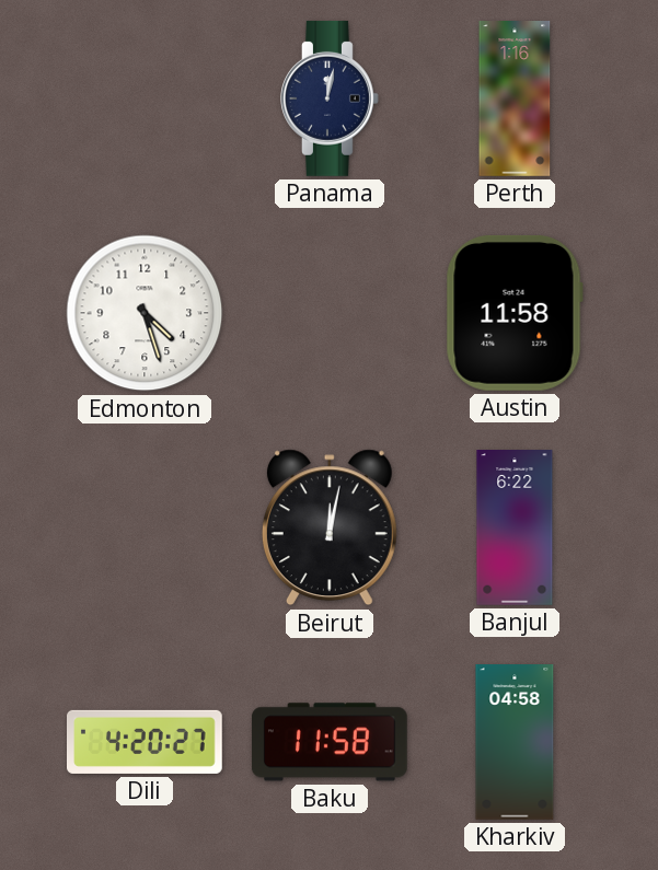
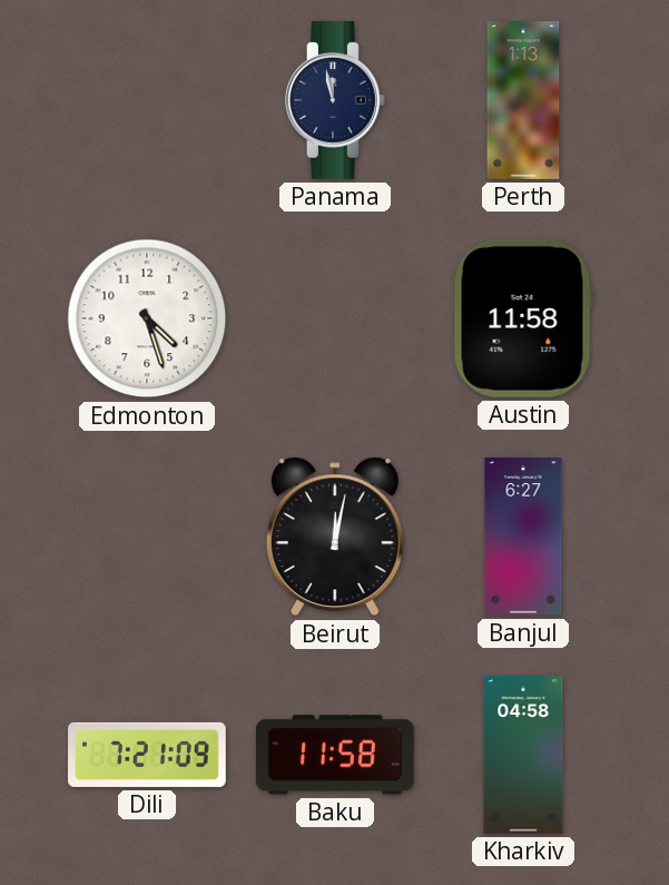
Panama: 12:02 -> 11:58 (336, 100)
Perth: 1:16 -> 1:13 (523, 101)
Banjul: 6:22 -> 6:27 (523, 538)
Dili: 4:20 -> 7:21 (148, 755)
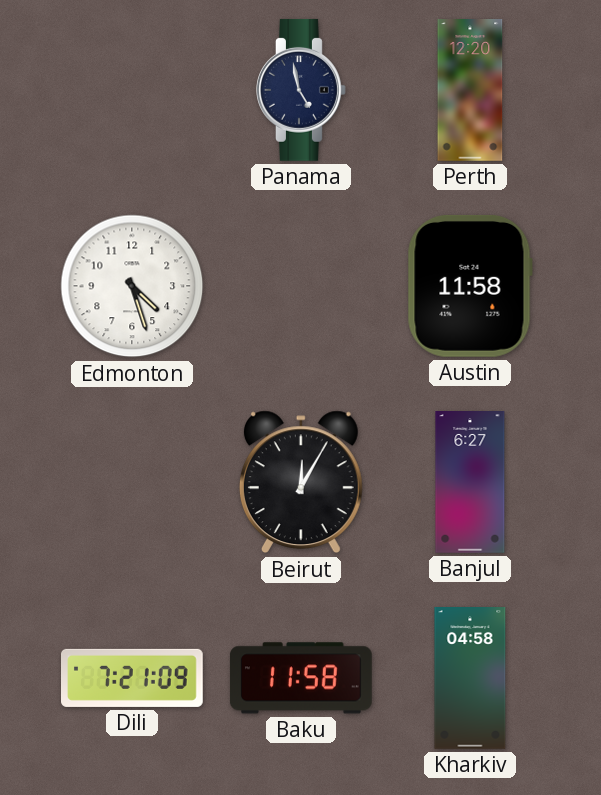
Panama: 11:58 -> 4:58 (302, 90)
Perth: 1:13 -> 12:20 (470, 91)
Beirut: 12:02 -> 12:05 (301, 482)
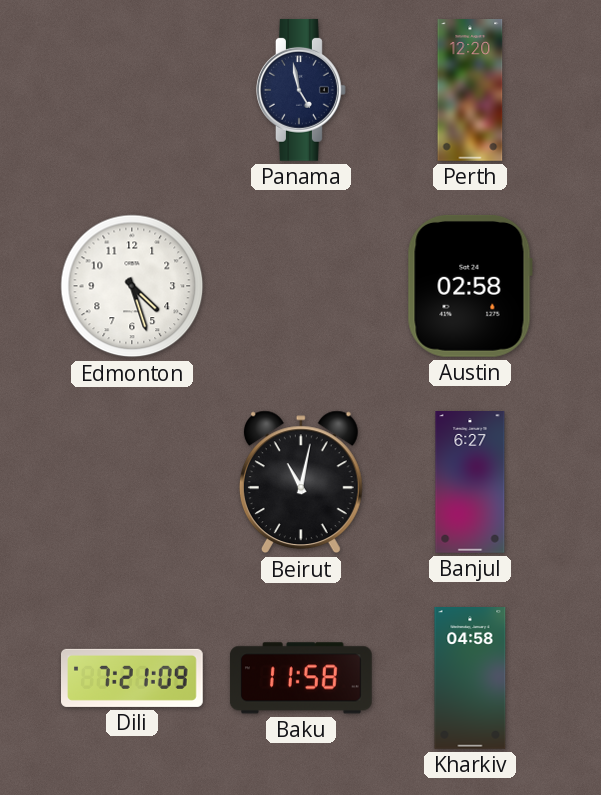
Austin: 11:58 -> 02:58 (470, 286)
Beirut: 12:05 -> 11:02 (301, 482)
